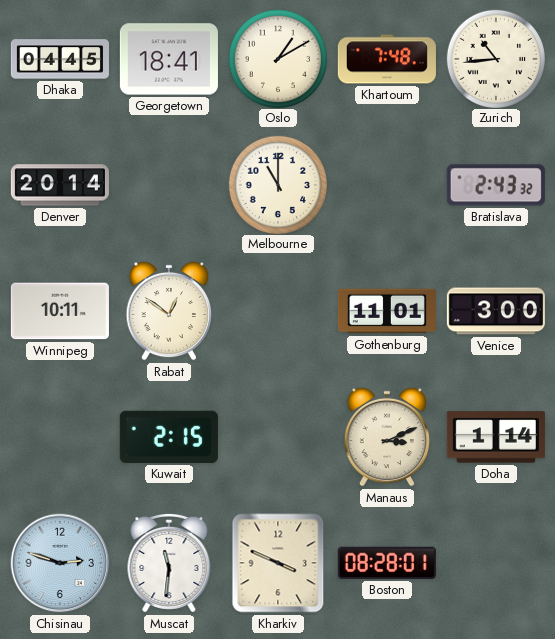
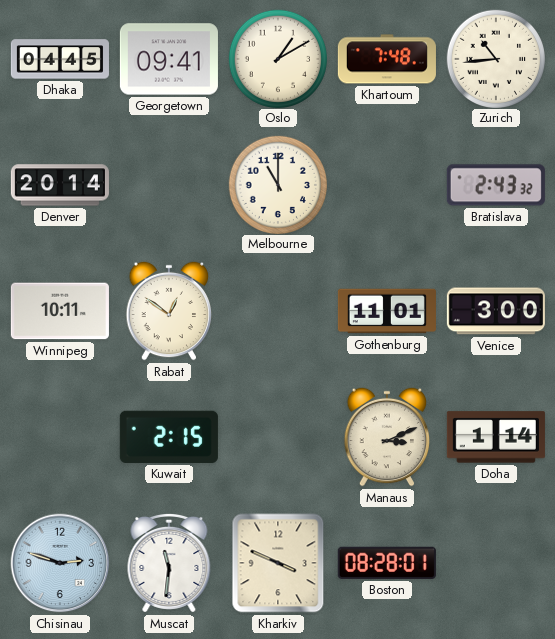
Georgetown: 18:41 -> 09:41 (169, 59)
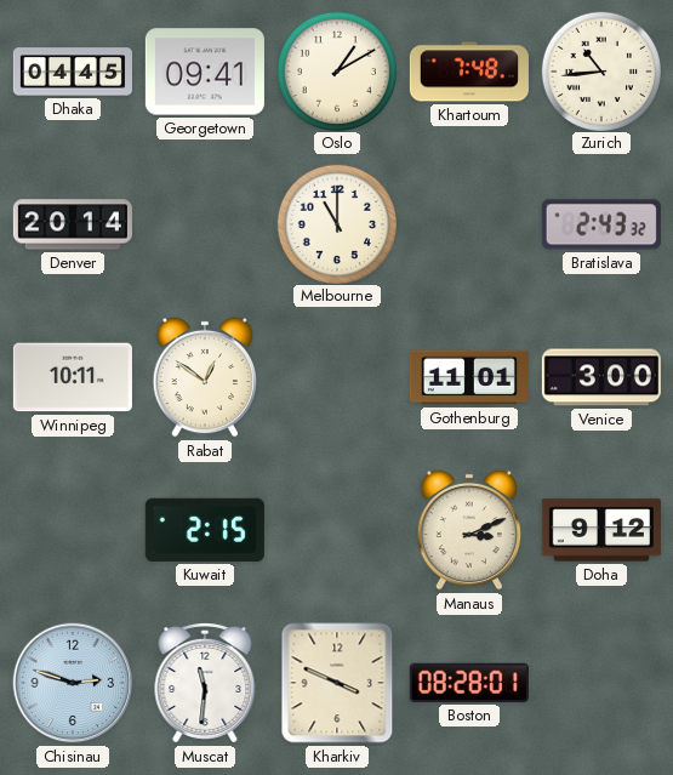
Doha: 1:14 -> 9:12 (601, 530)
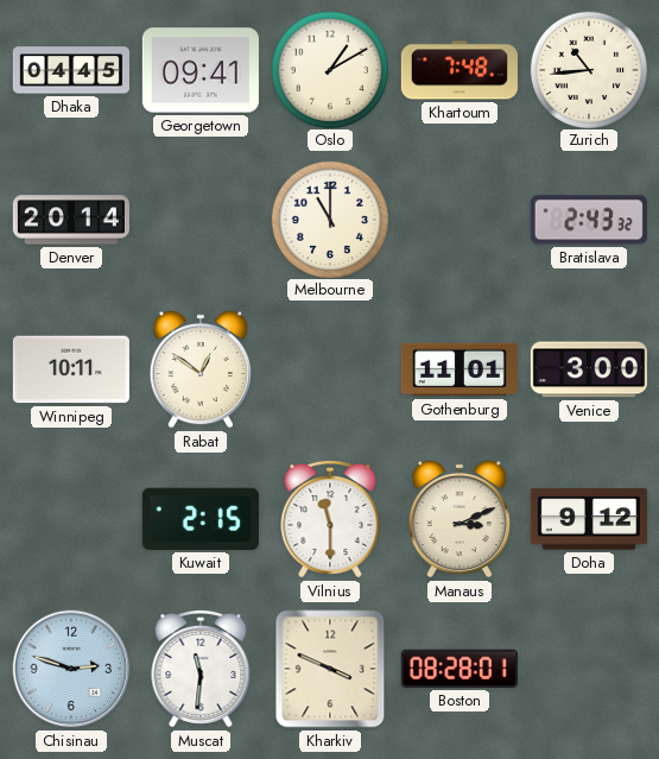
Vilnius: none -> 11:30 (330, 519)
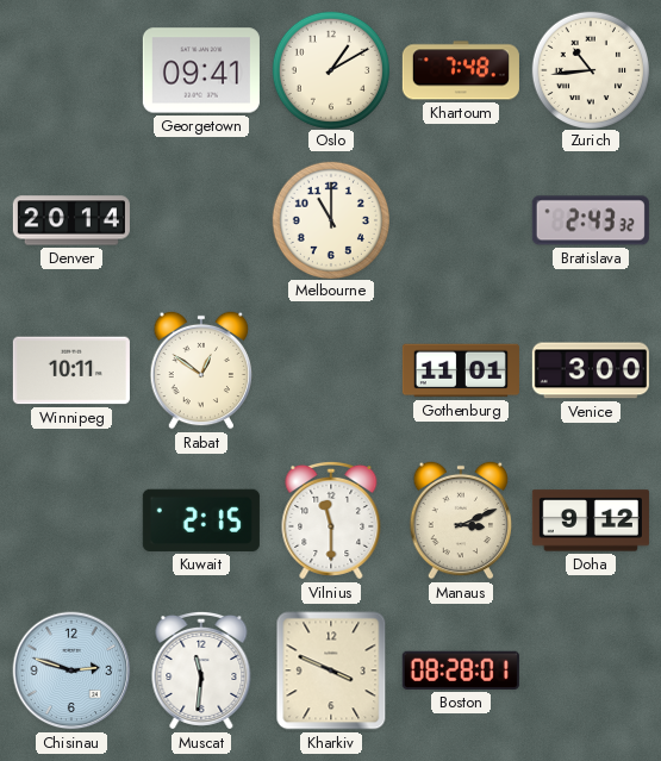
Dhaka: 04:45 -> none (71, 70)
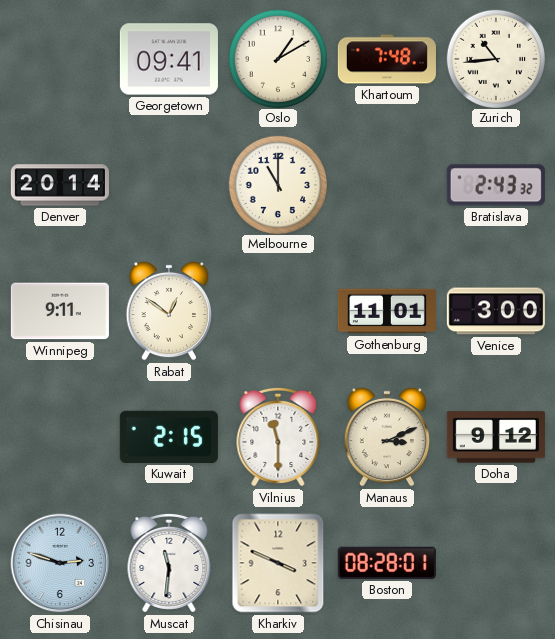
Winnipeg: 10:11 -> 9:11 (60, 311)
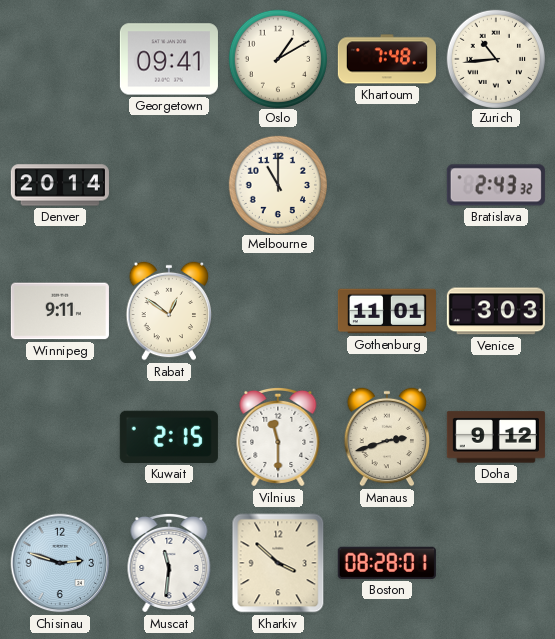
Venice: 3:00 -> 3:03 (496, 311)
Manaus: 3:11 -> 2:42 (387, 437)
Kharkiv: 3:49 -> 3:52 (278, 563)
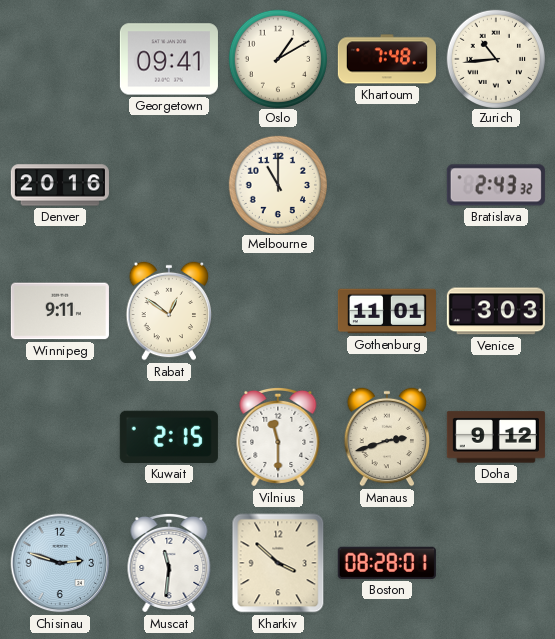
Denver: 20:14 -> 20:16 (60, 185)
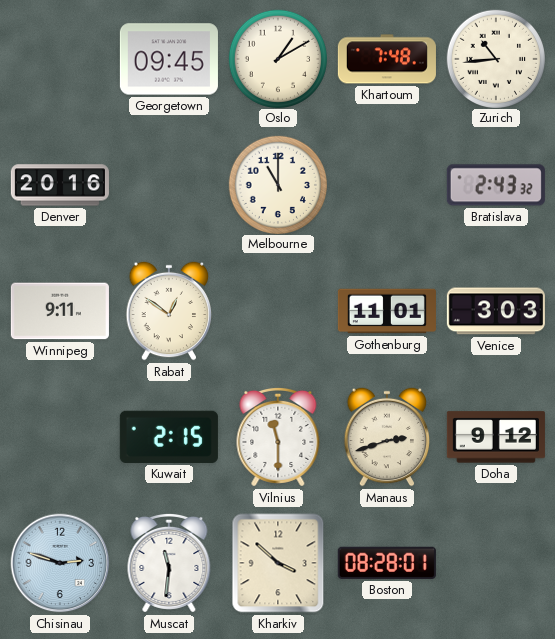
Georgetown: 09:41 -> 09:45 (169, 59)
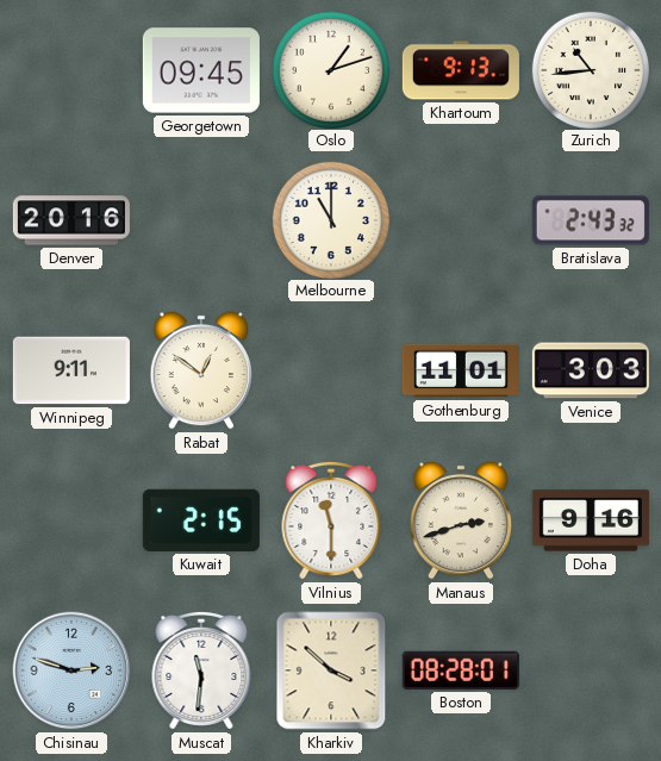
Oslo: 1:10 -> 1:12 (330, 69)
Khartoum: 7:48 -> 9:13 (461, 70)
Doha: 9:12 -> 9:16 (591, 520)
